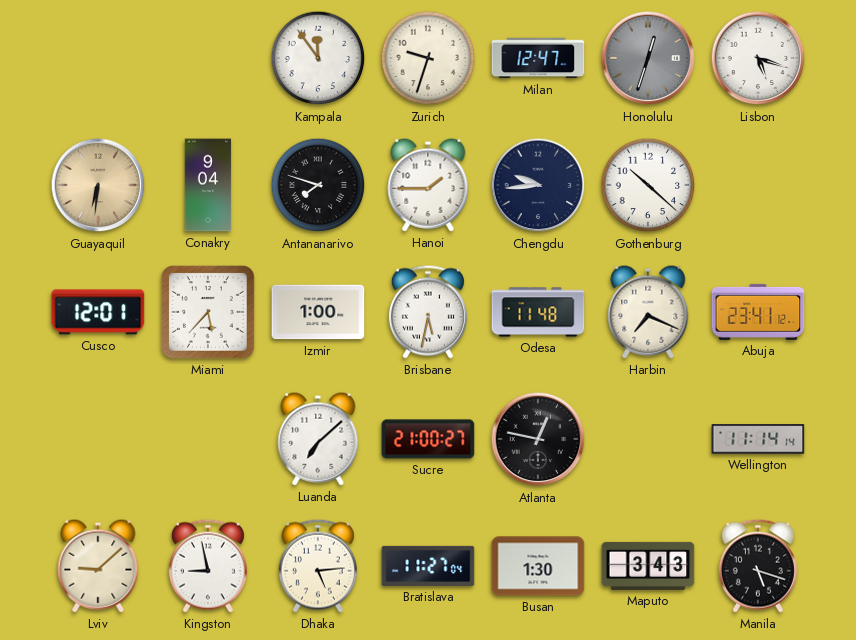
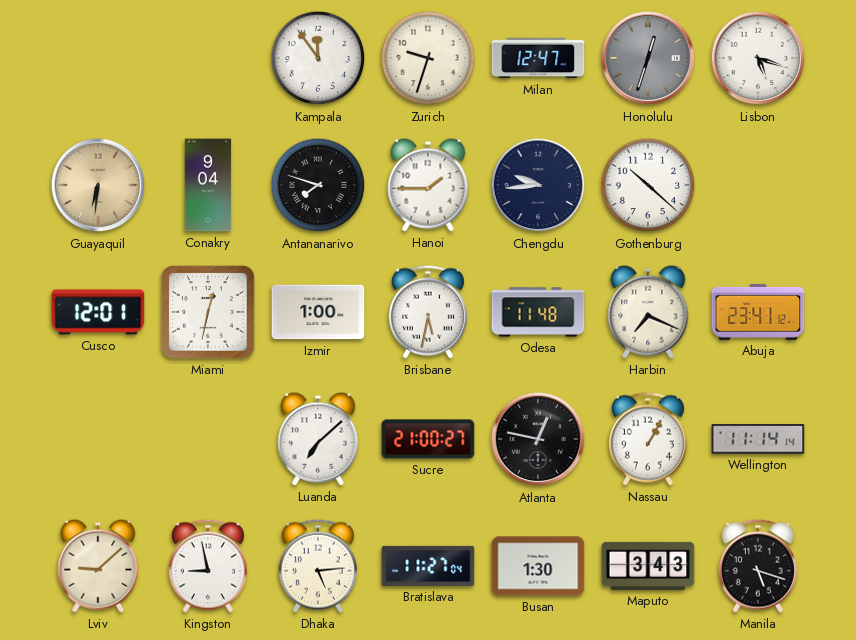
Miami: 5:37 -> 12:32 (208, 312)
Nassau: none -> 1:05 (648, 439)
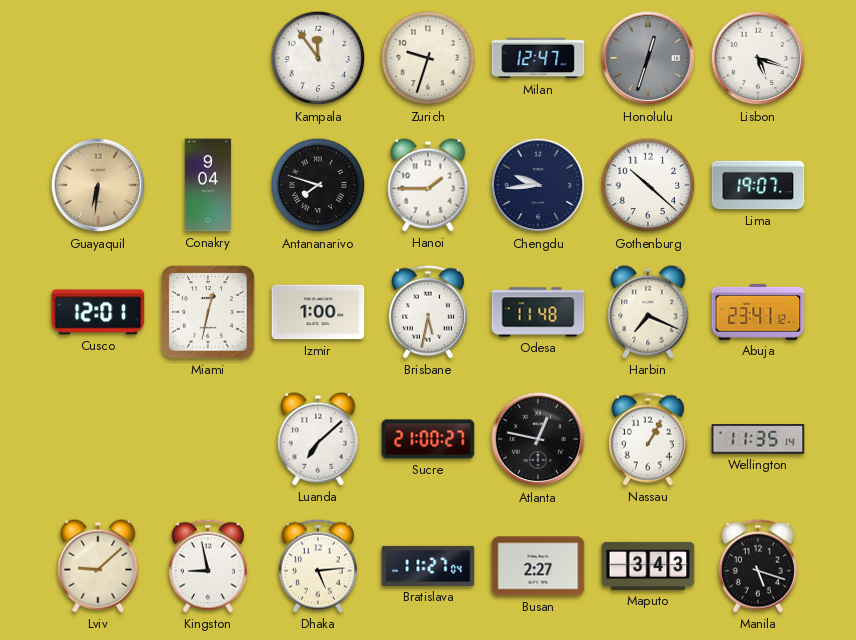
Lima: none -> 19:07 (758, 185)
Wellington: 11:14 -> 11:35 (758, 439)
Busan: 1:30 -> 2:27 (538, 566)
